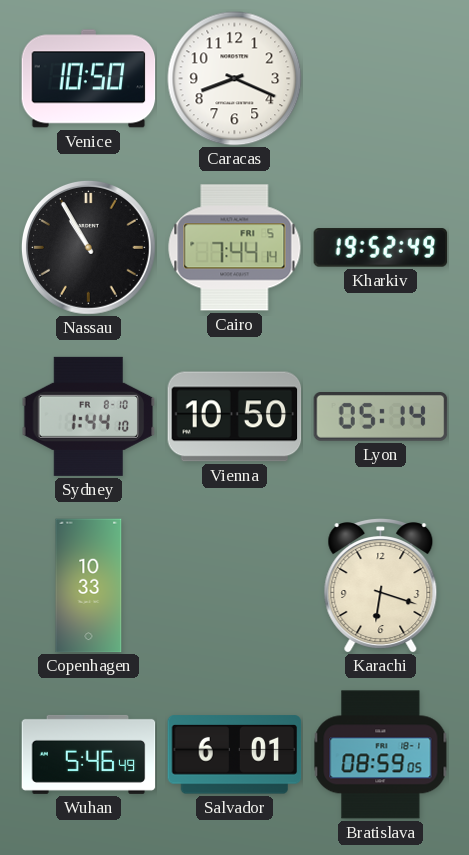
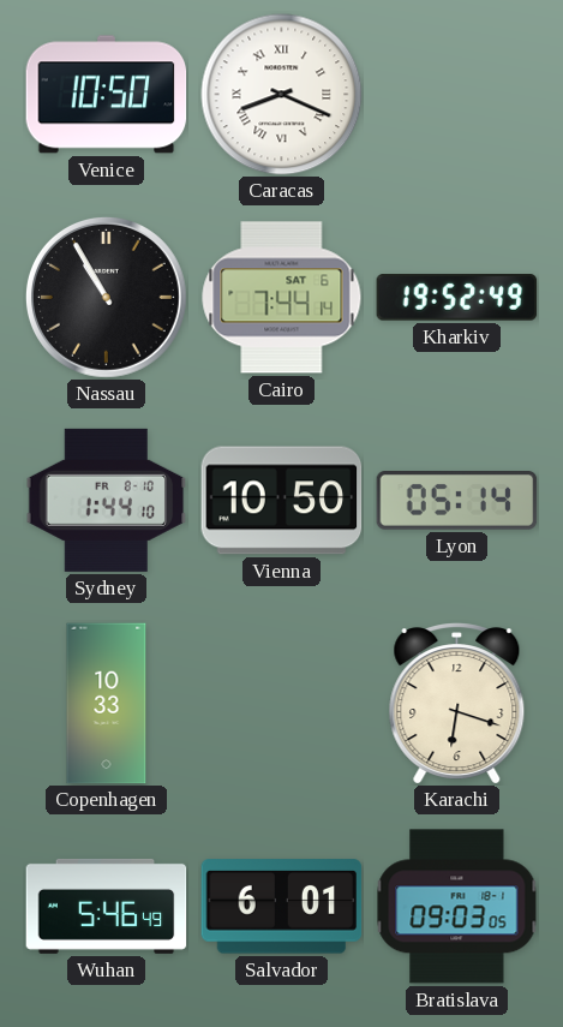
Caracas numerals: Arabic -> Roman (282, 95)
Cairo date: FRI 5 -> SAT 6 (282, 298)
Bratislava: 08:59 -> 09:03 (457, 907)
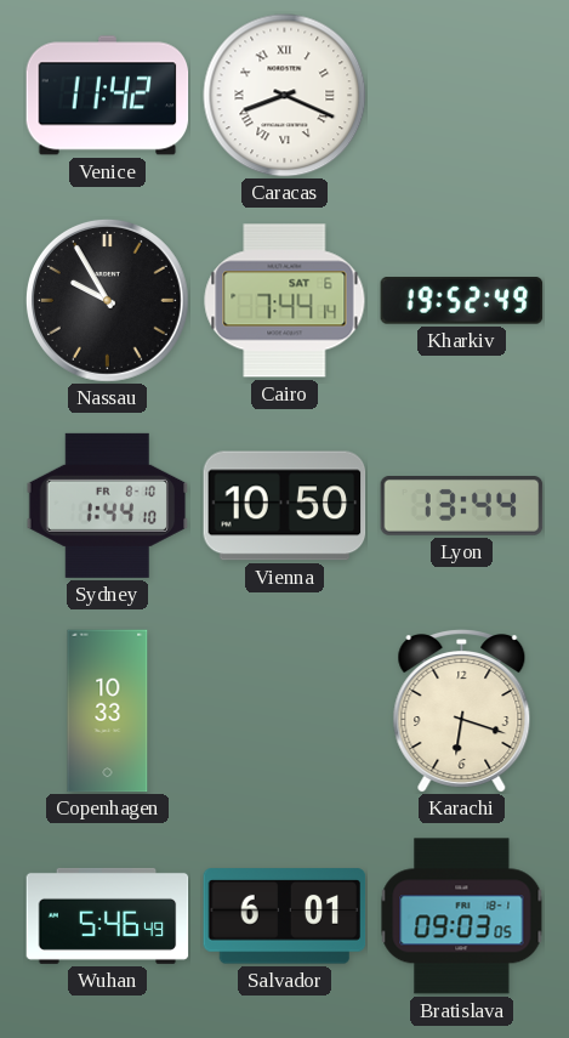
Venice: 10:50 -> 11:42 (108, 96)
Nassau: 10:55 -> 9:55 (107, 300)
Lyon: 05:14 -> 13:44 (462, 506)
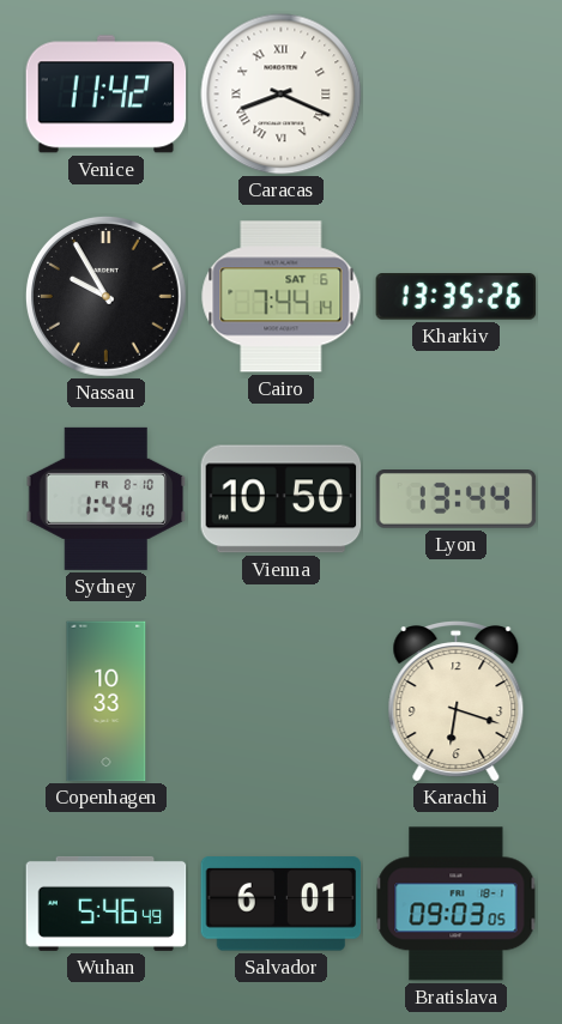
Kharkiv: 19:52 -> 13:35 (457, 297)
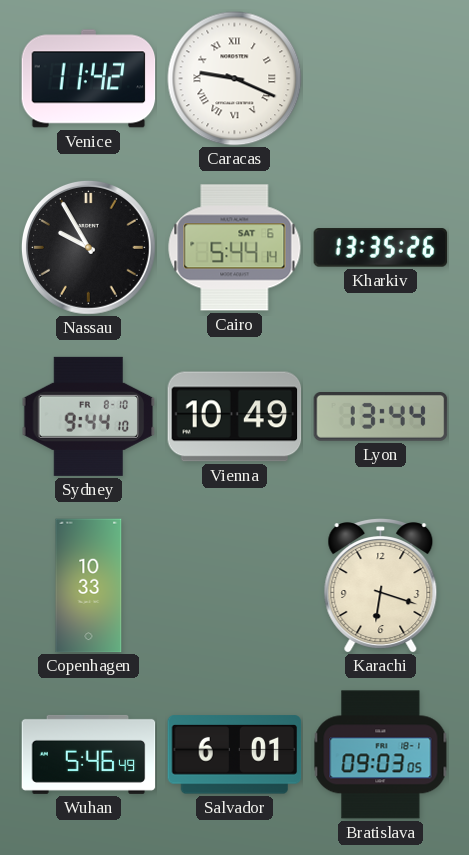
Caracas: 8:19 -> 9:19 (235, 79)
Cairo: 7:44 -> 5:44 (235, 248)
Sydney: 1:44 -> 9:44 (89, 416)
Vienna: 10:50 -> 10:49 (235, 417)
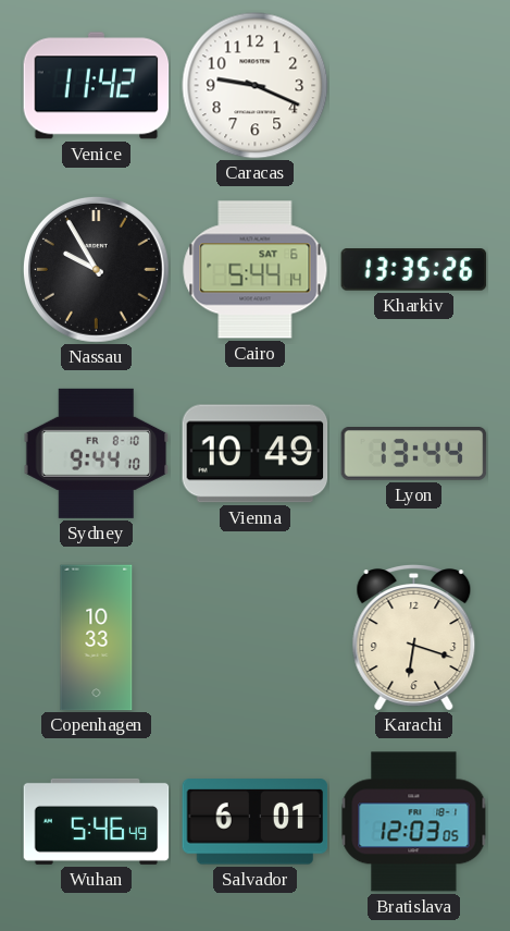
Caracas numerals: Roman -> Arabic (256, 86)
Bratislava: 09:03 -> 12:03 (414, 822)
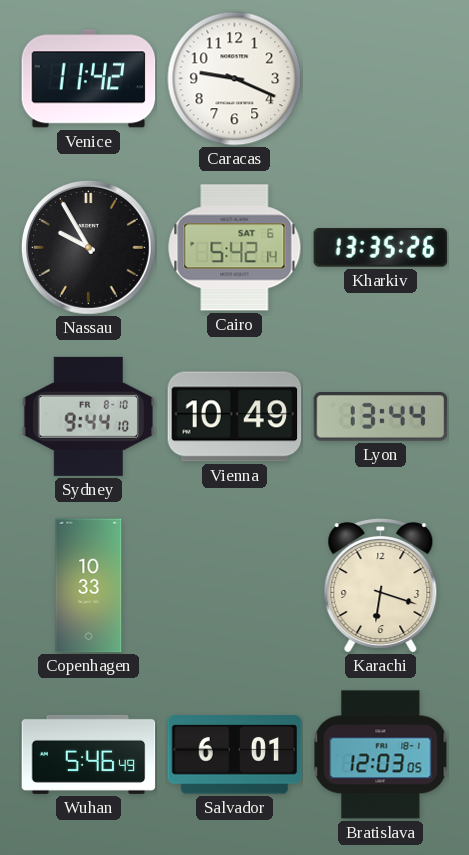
Cairo: 5:44 -> 5:42 (235, 248)
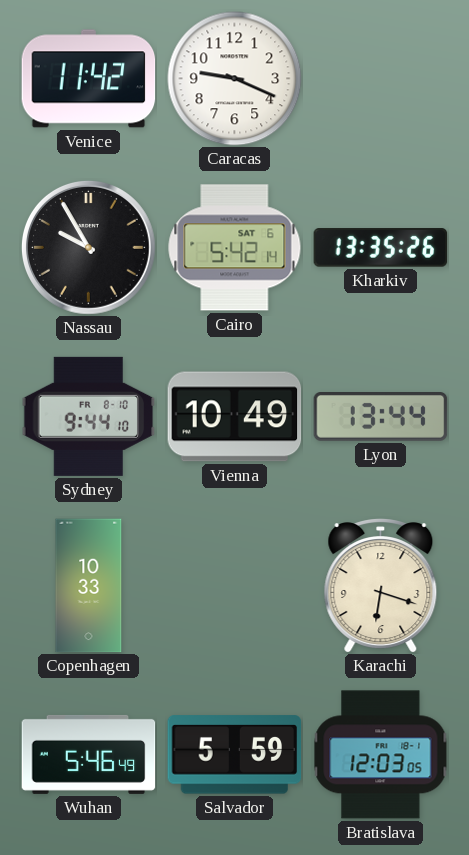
Salvador: 6:01 -> 5:59 (235, 755)
